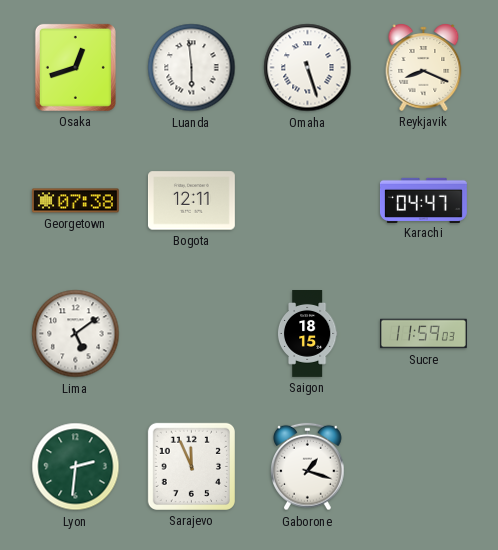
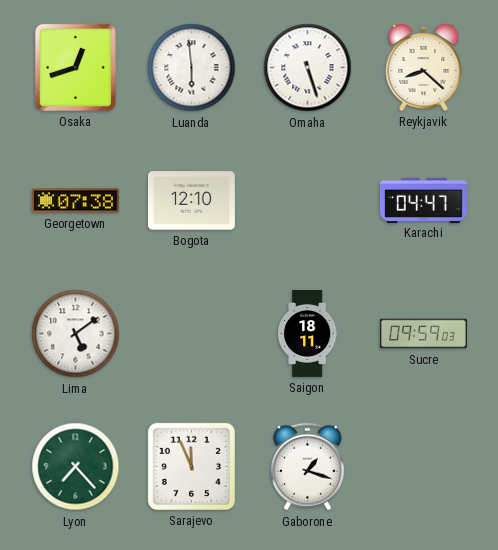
Reykjavik: 8:19 -> 8:22 (424, 67)
Bogota: 12:11 -> 12:10 (191, 201)
Saigon: 18:15 -> 18:11 (307, 334)
Sucre: 11:59 -> 09:59 (424, 334)
Lyon: 2:31 -> 7:23 (76, 467)
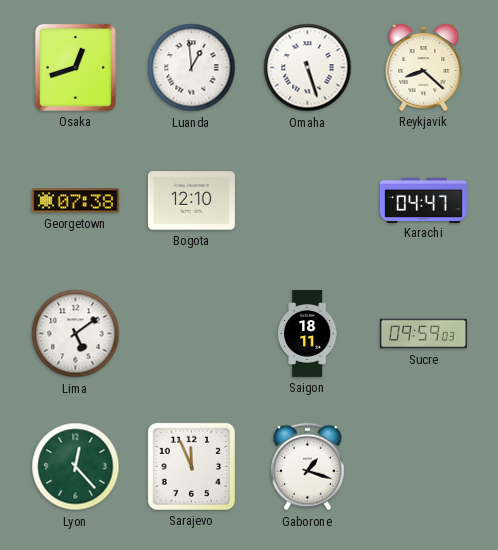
Luanda: 5:59 -> 12:59 (192, 68)
Lyon: 7:23 -> 12:23 (76, 467)
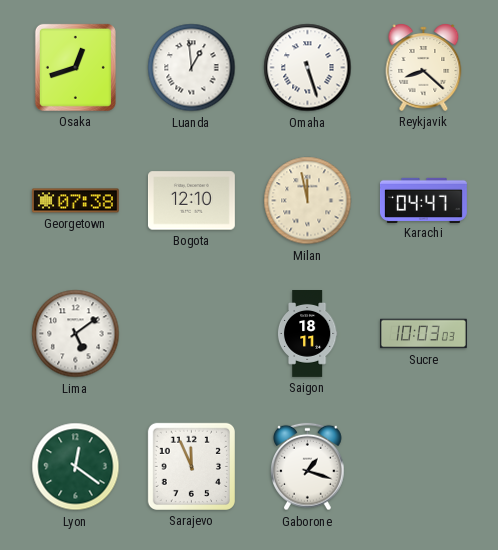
Milan: none -> 11:58 (308, 201)
Sucre: 09:59 -> 10:03 (424, 334)
Lyon: 12:23 -> 12:21 (76, 467)
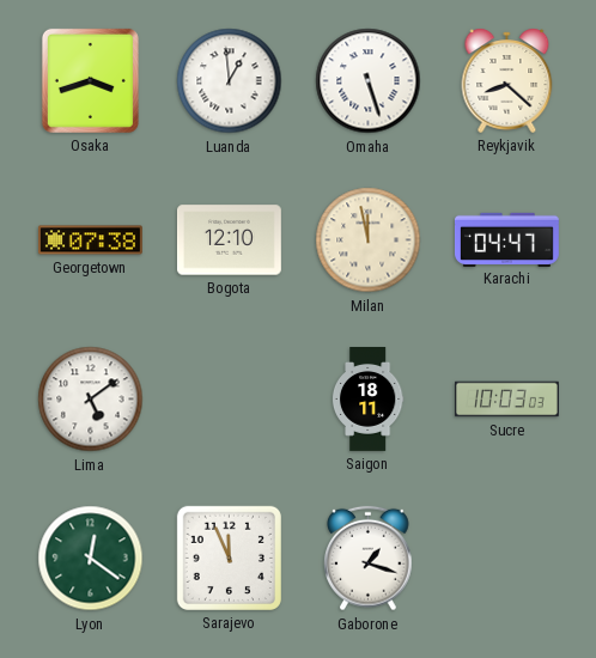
Osaka: 12:42 -> 3:42 (90, 80)
